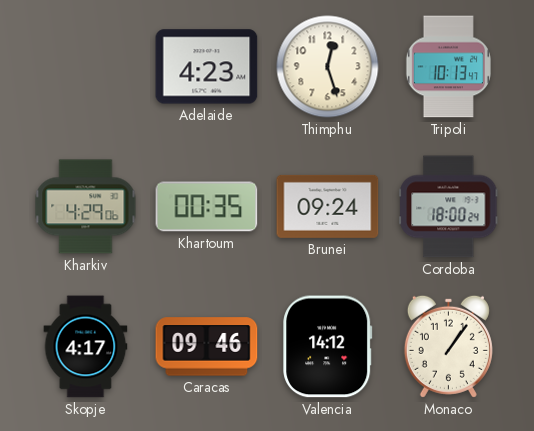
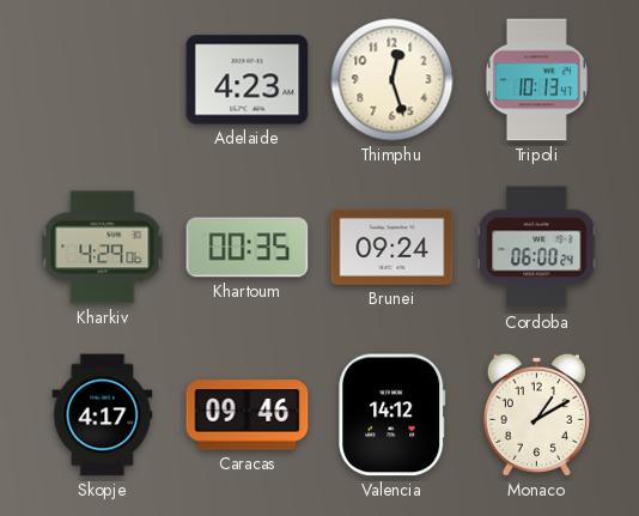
Cordoba: 18:00 -> 06:00 (537, 248)
Monaco: 1:06 -> 1:10 (536, 414)
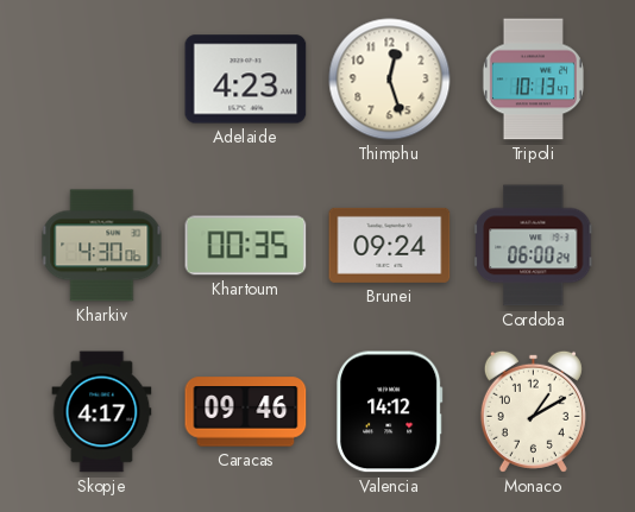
Kharkiv: 4:29 -> 4:30 (102, 246)
